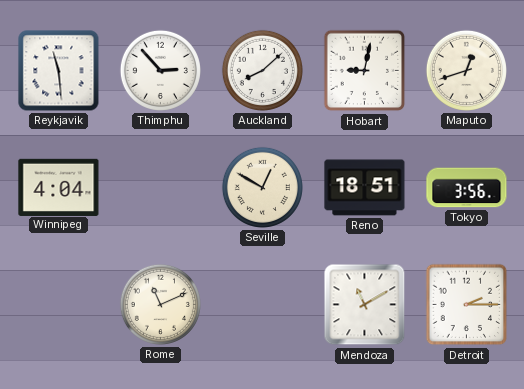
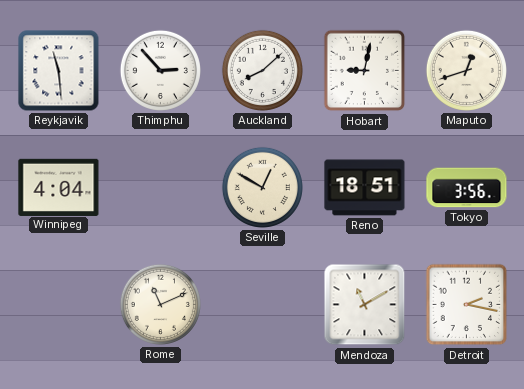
Detroit: 2:15 -> 2:17 (467, 305)
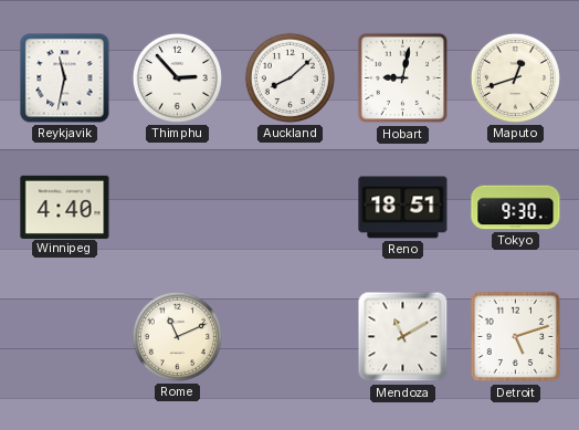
Reykjavik: 11:29 -> 11:32 (65, 78)
Winnipeg: 4:04 -> 4:40 (65, 207)
Seville: 12:50 -> none (262, 187)
Tokyo: 3:56 -> 9:30 (516, 208)
Detroit: 2:17 -> 5:12 (516, 337)
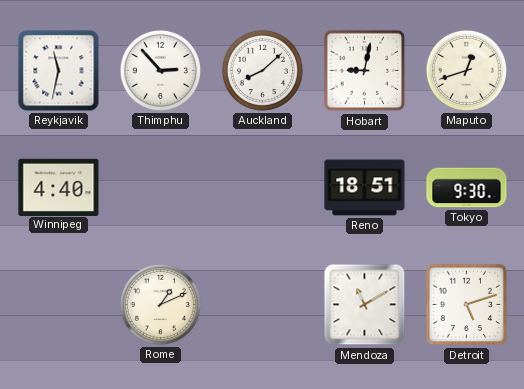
Rome: 11:11 -> 1:11 (160, 304)
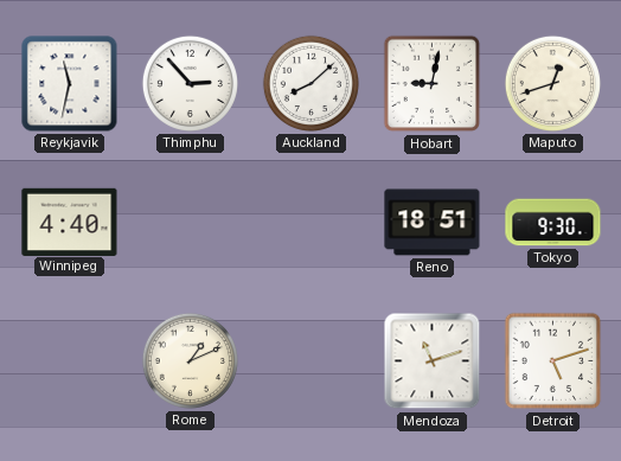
Mendoza: 11:10 -> 11:12 (433, 361)
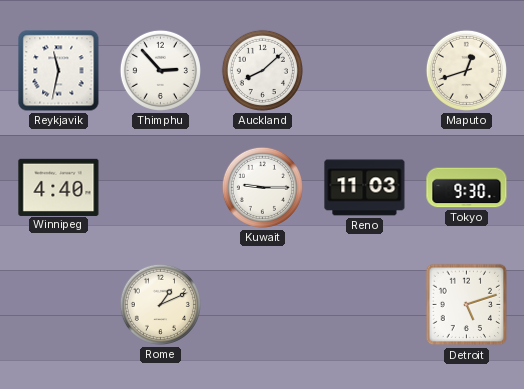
Hobart: 9:02 -> none (433, 84)
Kuwait: none -> 9:15 (262, 187)
Reno: 18:51 -> 11:03 (365, 188)
Mendoza: 11:12 -> none (433, 361)
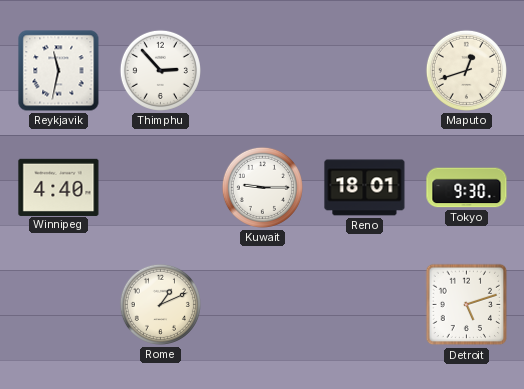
Auckland: 8:08 -> none (262, 70)
Reno: 11:03 -> 18:01 (365, 188)
